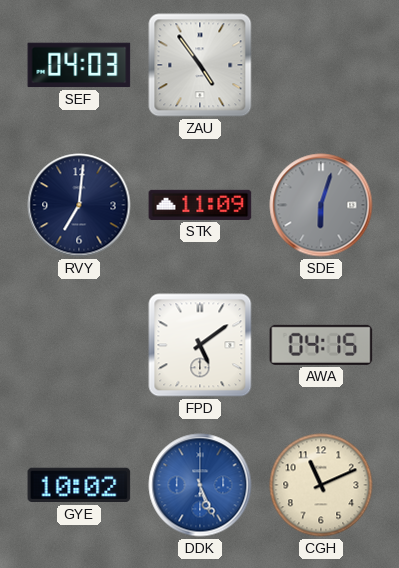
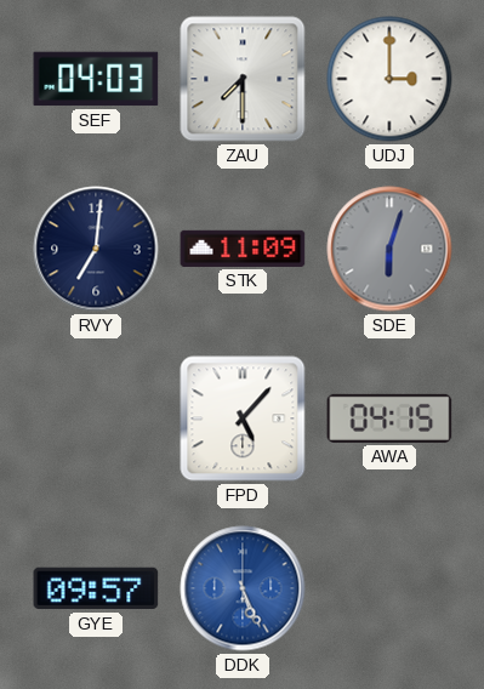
ZAU: 4:54 -> 7:30 (243, 79)
UDJ: none -> 3:00 (389, 79)
FPD: 5:09 -> 5:07 (243, 418)
GYE: 10:02 -> 09:57 (96, 588)
CGH: 11:11 -> none (321, 485)
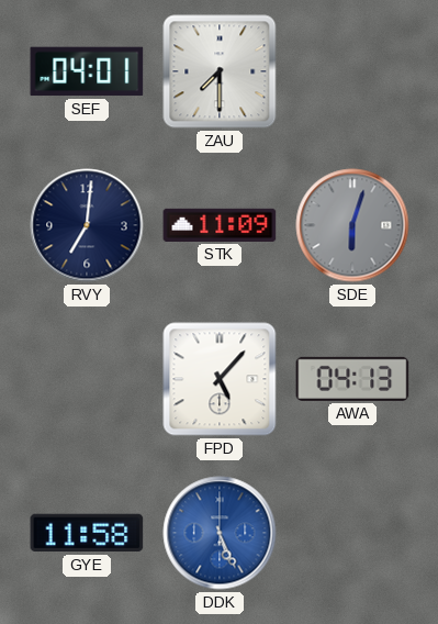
SEF: 04:03 -> 04:01 (87, 71)
UDJ: 3:00 -> none (389, 79)
AWA: 04:15 -> 04:13 (352, 379)
GYE: 09:57 -> 11:58 (87, 533)
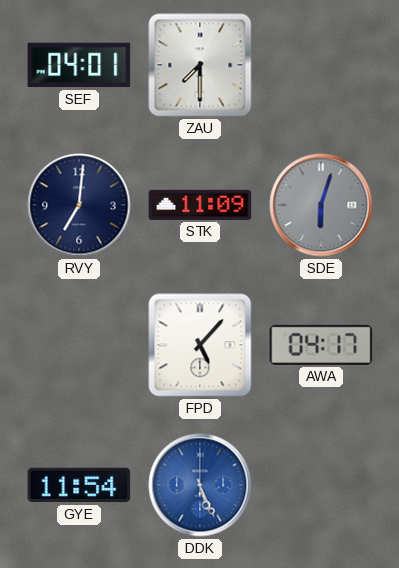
AWA: 04:13 -> 04:17 (321, 345)
GYE: 11:58 -> 11:54 (79, 485)
